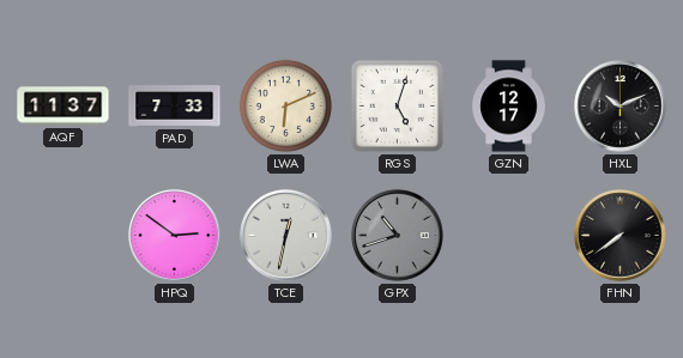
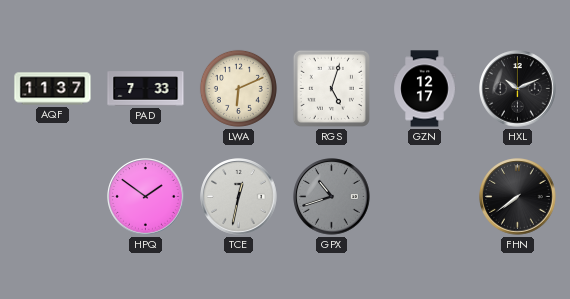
HPQ: 2:51 -> 1:51 (146, 197)
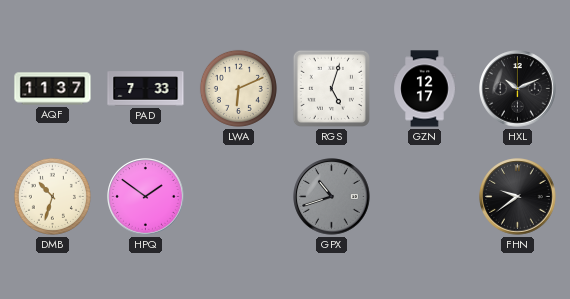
DMB: none -> 10:33 (52, 196)
TCE: 12:32 -> none (239, 197)
FHN: 7:39 -> 9:39 (518, 197)
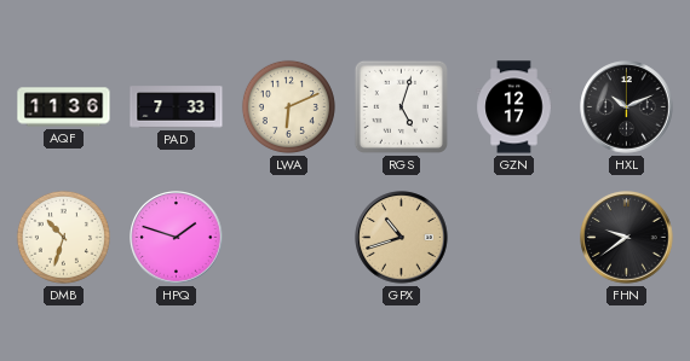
AQF: 11:37 -> 11:36 (64, 107)
HPQ: 1:51 -> 1:48 (177, 238)
GPX dial: grey -> champagne (402, 238)
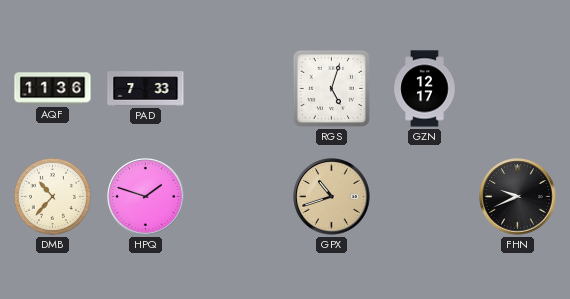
LWA: 6:11 -> none (288, 106)
HXL: 10:11 -> none (627, 107)
DMB: 10:33 -> 10:37 (52, 196)
FHN: 9:39 -> 9:41 (518, 197)
